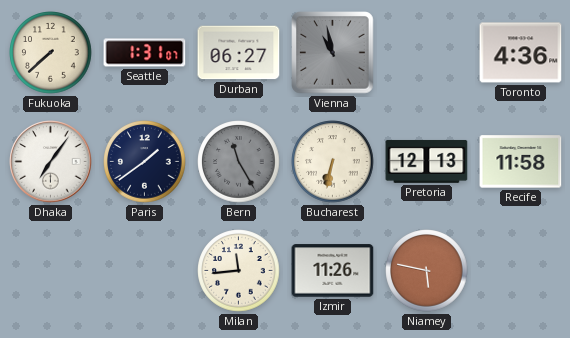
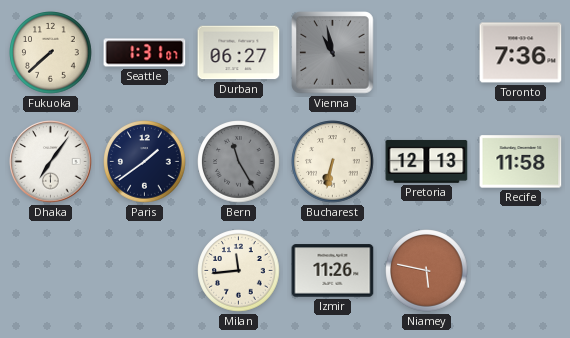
Toronto: 4:36 -> 7:36 (521, 53)
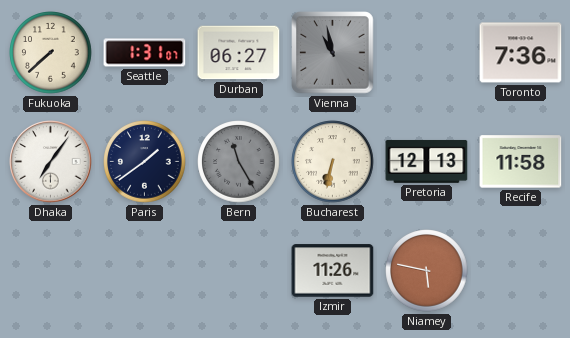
Milan: 11:44 -> none (239, 271)
